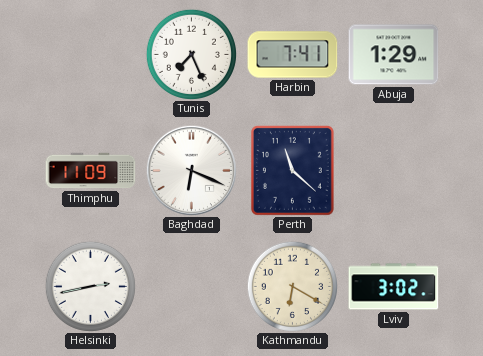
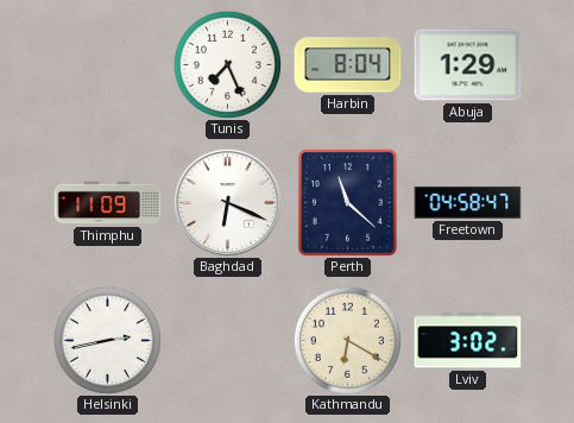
Harbin: 7:41 -> 8:04 (348, 65)
Freetown: none -> 04:58 (468, 202)
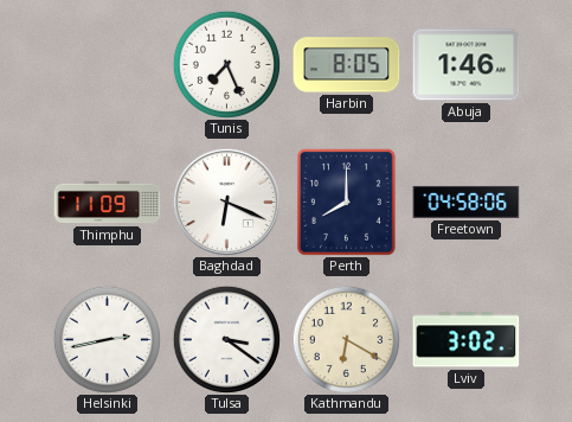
Harbin: 8:04 -> 8:05 (347, 65)
Abuja: 1:29 -> 1:46 (467, 65)
Perth: 11:22 -> 8:00 (346, 203)
Freetown: 04:58:47 -> 04:58:06 (467, 202)
Tulsa: none -> 3:21 (226, 339)
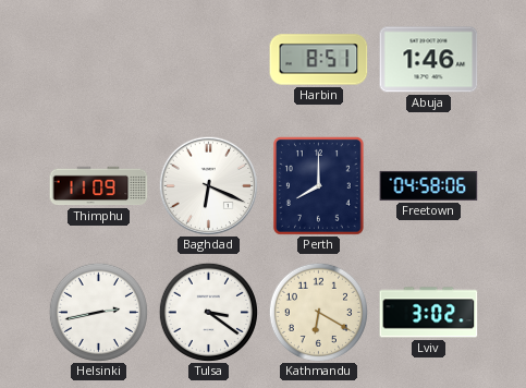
Tunis: 7:26 -> none (226, 64)
Harbin: 8:05 -> 8:51 (319, 60)
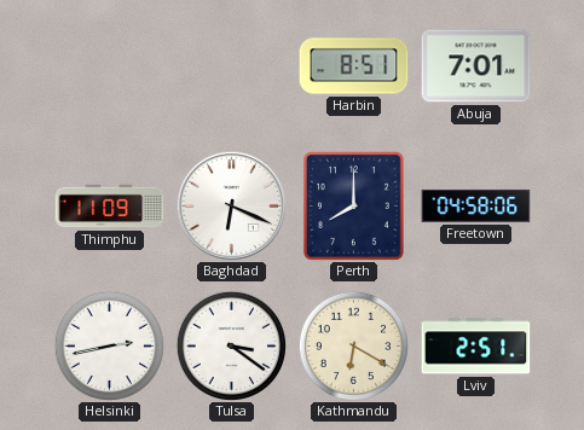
Abuja: 1:46 -> 7:01 (476, 66)
Lviv: 3:02 -> 2:51 (476, 347)
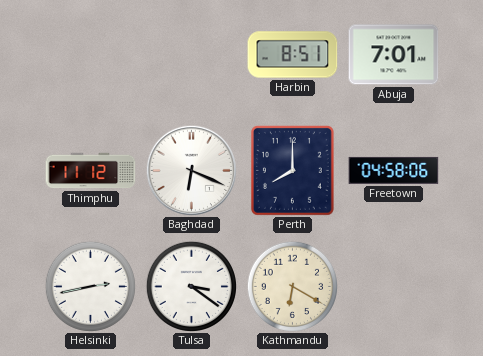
Thimphu: 11:09 -> 11:12 (91, 171)
Lviv: 2:51 -> none (476, 347)
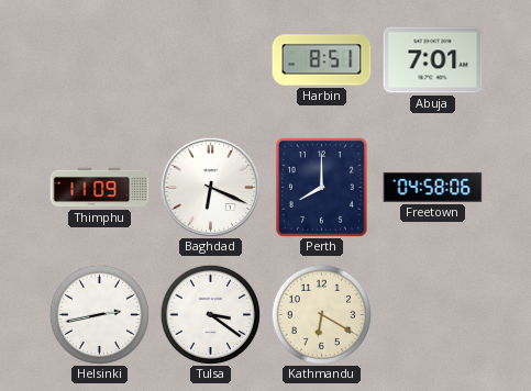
Thimphu: 11:12 -> 11:09 (100, 188)
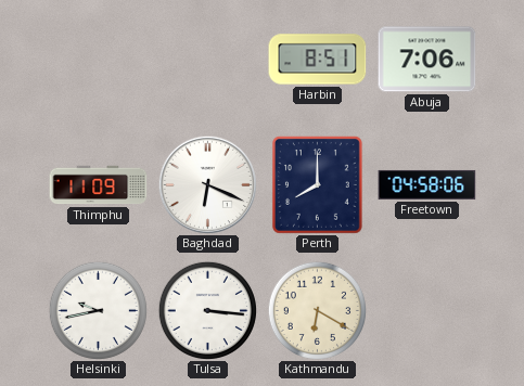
Abuja: 7:01 -> 7:06 (427, 60)
Helsinki: 2:43 -> 9:43 (98, 310)
Tulsa: 3:21 -> 3:16 (207, 310)
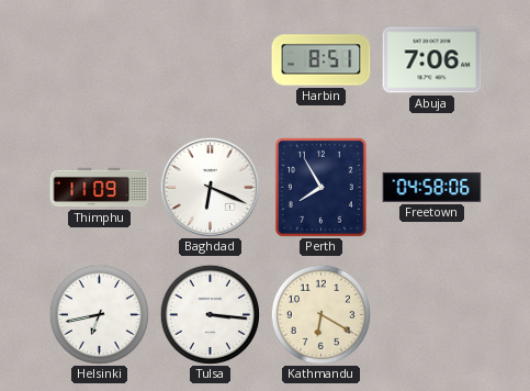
Perth: 8:00 -> 7:55 (320, 188)
Helsinki: 9:43 -> 6:43 (99, 314)
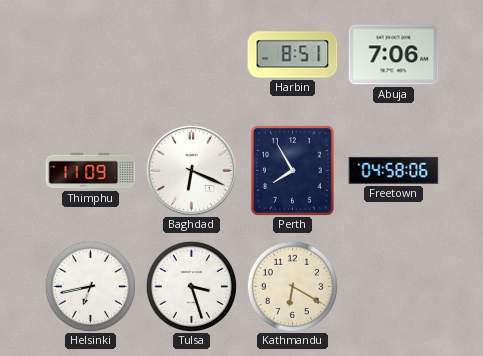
Tulsa: 3:16 -> 3:27 (191, 286)
